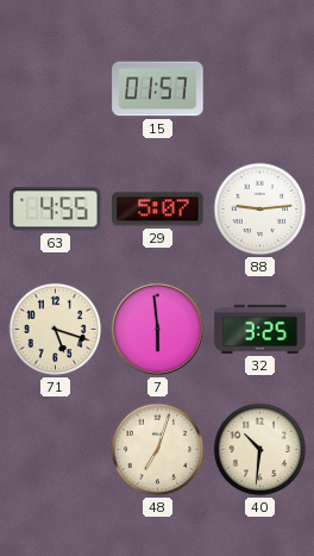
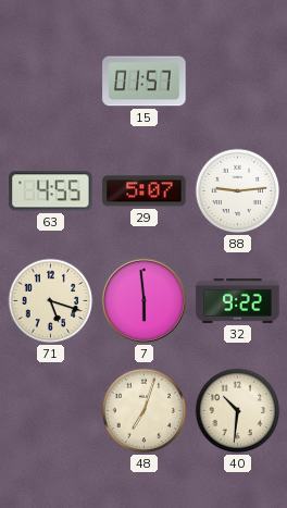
32: 3:25 -> 9:22 (238, 300)
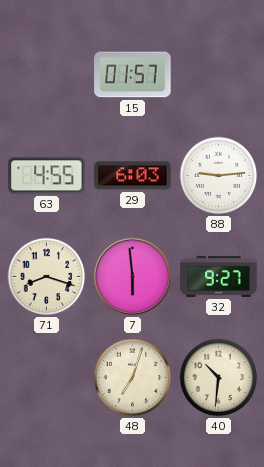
29: 5:07 -> 6:03 (133, 176)
71: 5:18 -> 8:18 (47, 277)
32: 9:22 -> 9:27 (219, 276)
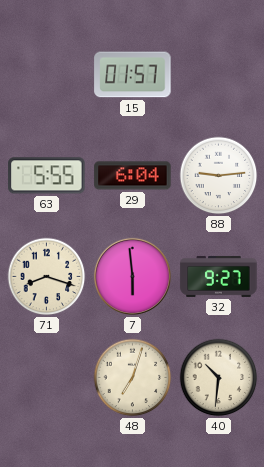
63: 4:55 -> 5:55 (47, 176)
29: 6:03 -> 6:04 (133, 176)
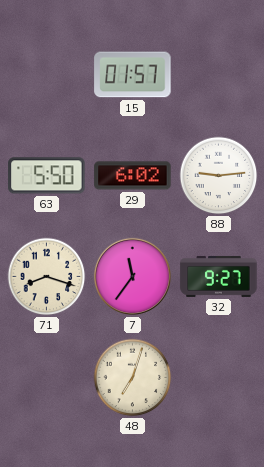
63: 5:55 -> 5:50 (47, 176)
29: 6:04 -> 6:02 (133, 176)
7: 5:59 -> 11:36 (132, 276)
40: 10:31 -> none (219, 378)
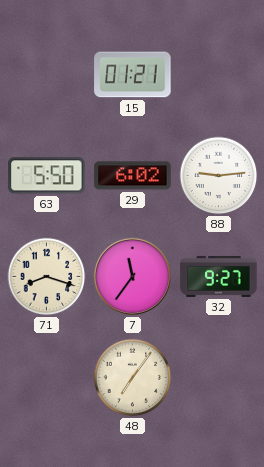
15: 01:57 -> 01:21 (133, 75)
48: 7:03 -> 7:06 (133, 378)
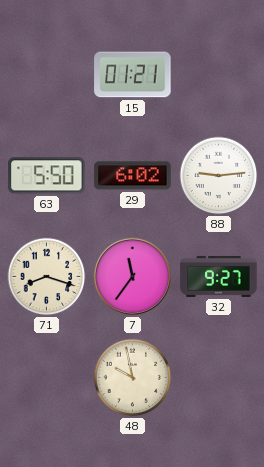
48: 7:06 -> 9:58 (133, 378)
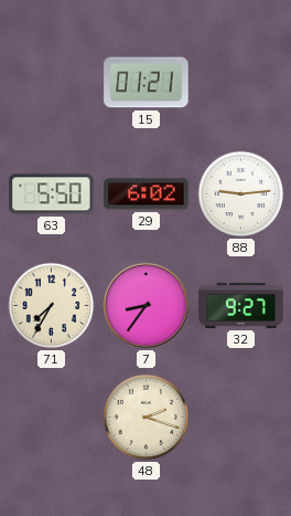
71: 8:18 -> 7:35 (52, 306)
7: 11:36 -> 8:36 (145, 305)
48: 9:58 -> 2:18 (147, 418)
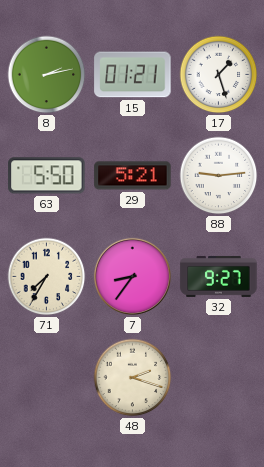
8: none -> 2:13 (47, 75)
17: none -> 1:27 (219, 75)
29: 6:02 -> 5:21 (133, 176)
